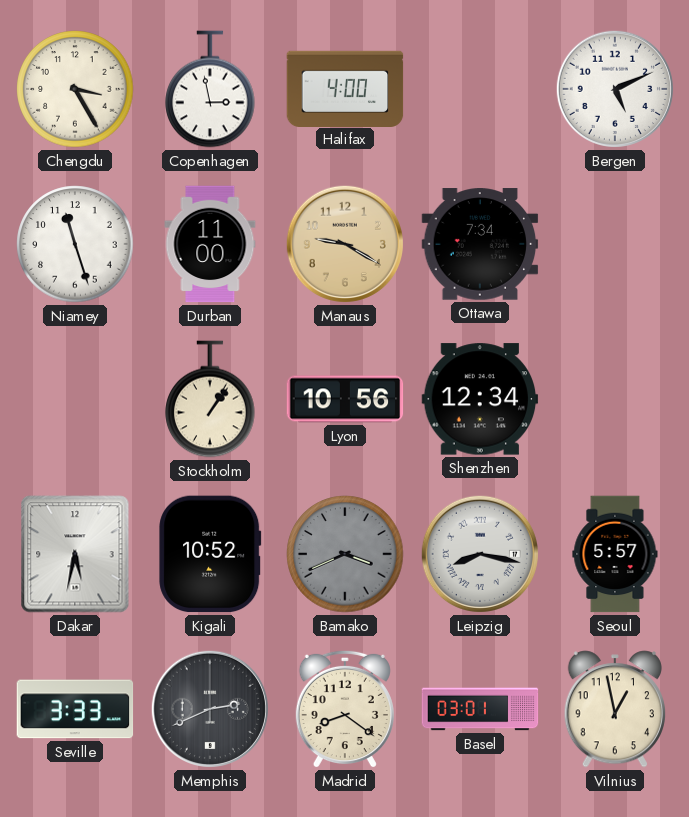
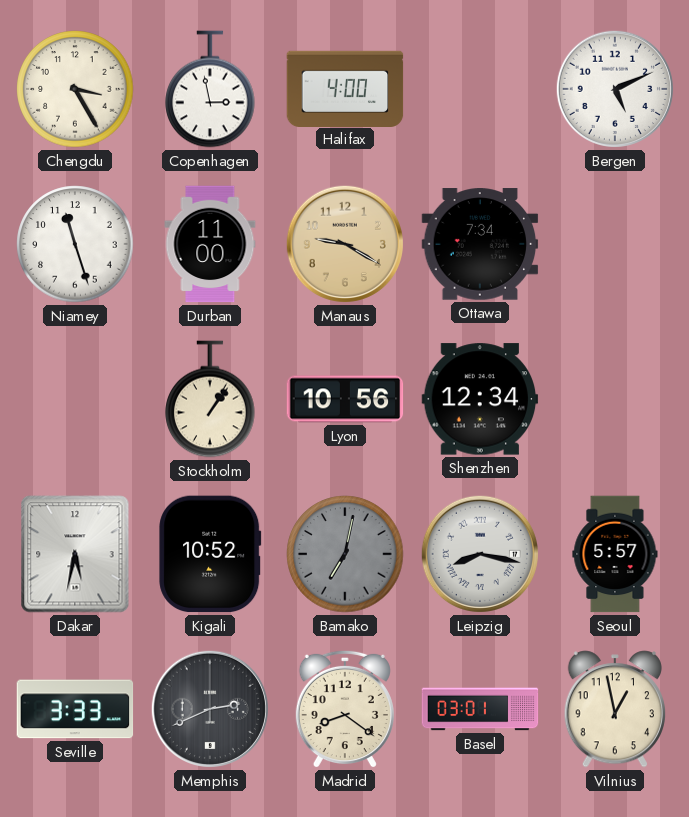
Bamako: 3:41 -> 7:02 (345, 554)
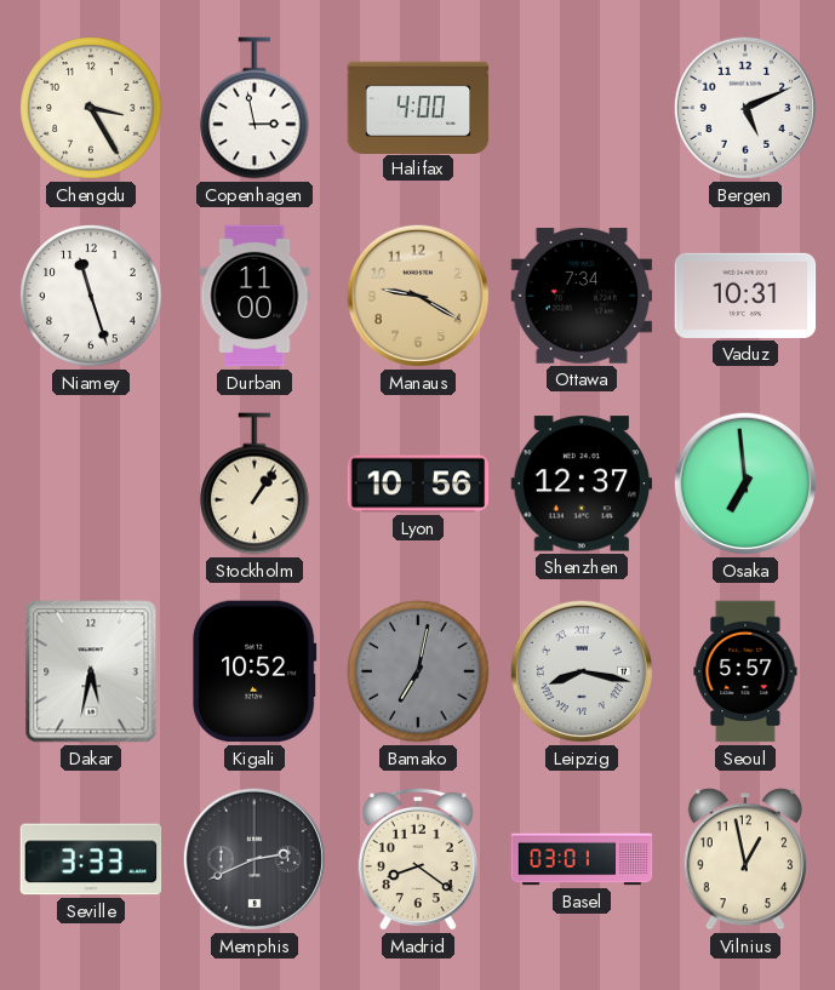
Vaduz: none -> 10:31 (745, 296)
Shenzhen: 12:34 -> 12:37 (582, 483)
Osaka: none -> 6:59 (745, 483)
